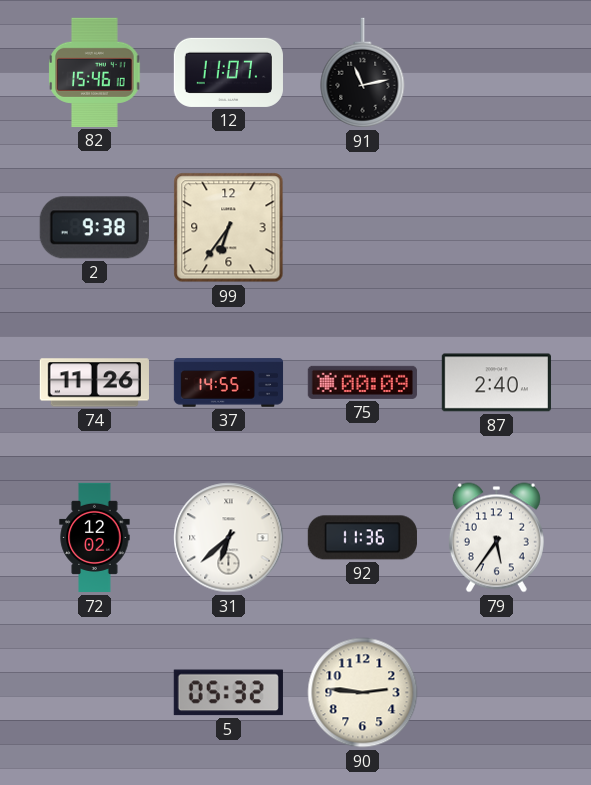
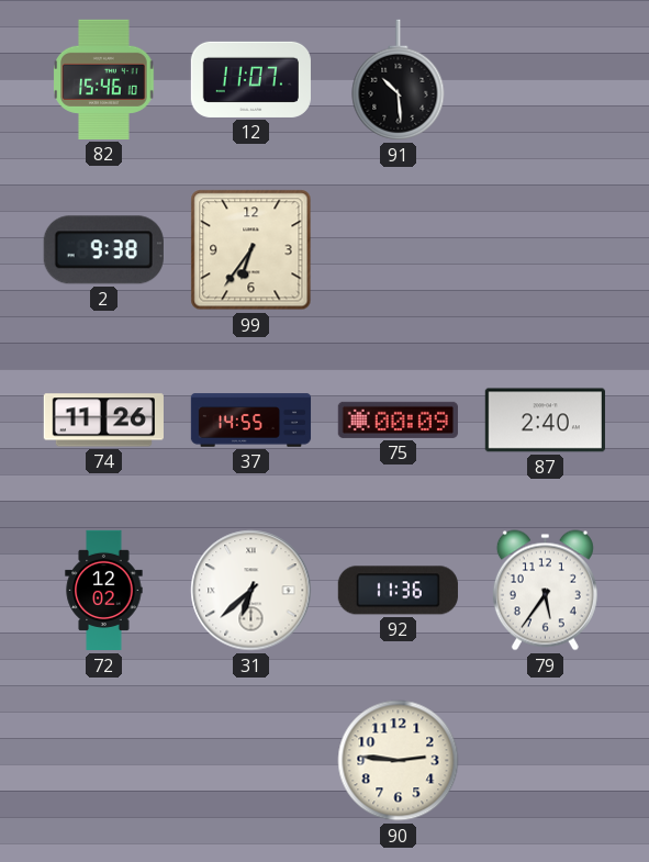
91: 11:13 -> 10:29 (399, 80)
5: 05:32 -> none (228, 693)
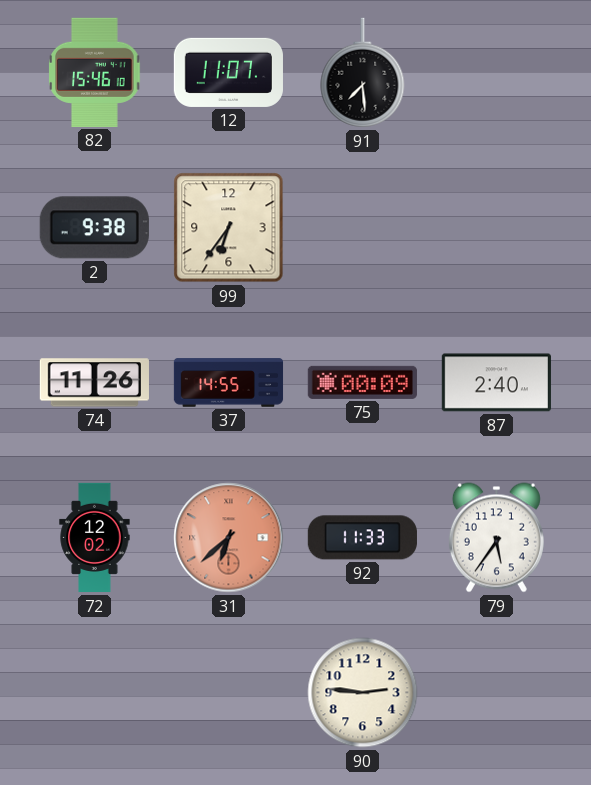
91: 10:29 -> 7:29 (363, 73)
31 dial: white -> salmon (229, 538)
92: 11:36 -> 11:33 (362, 538)
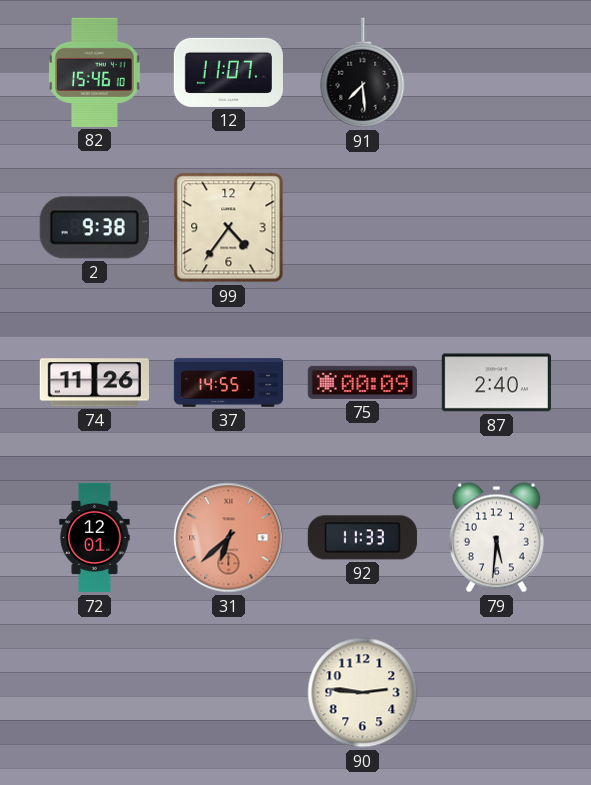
99: 6:36 -> 4:36 (229, 228)
72: 12:02 -> 12:01 (95, 538)
79: 5:36 -> 5:31 (496, 538)
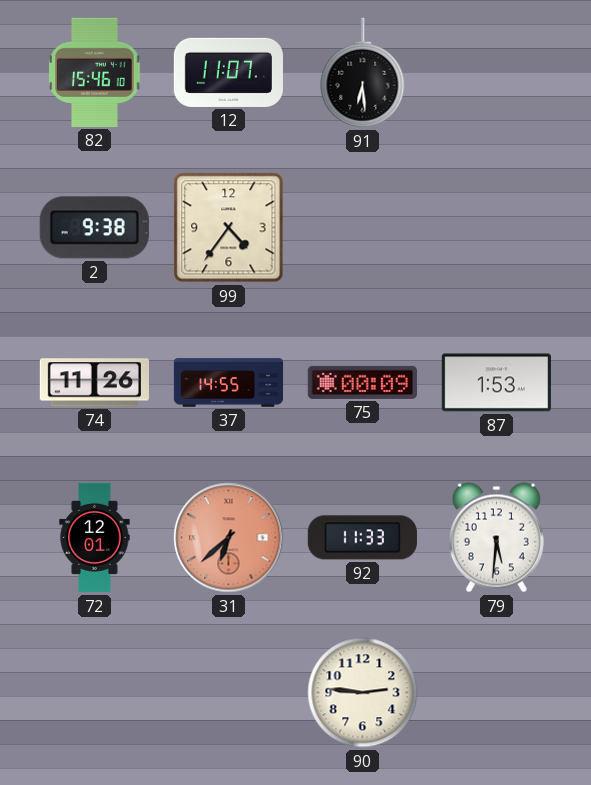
91: 7:29 -> 6:29 (363, 73)
87: 2:40 -> 1:53 (496, 383)
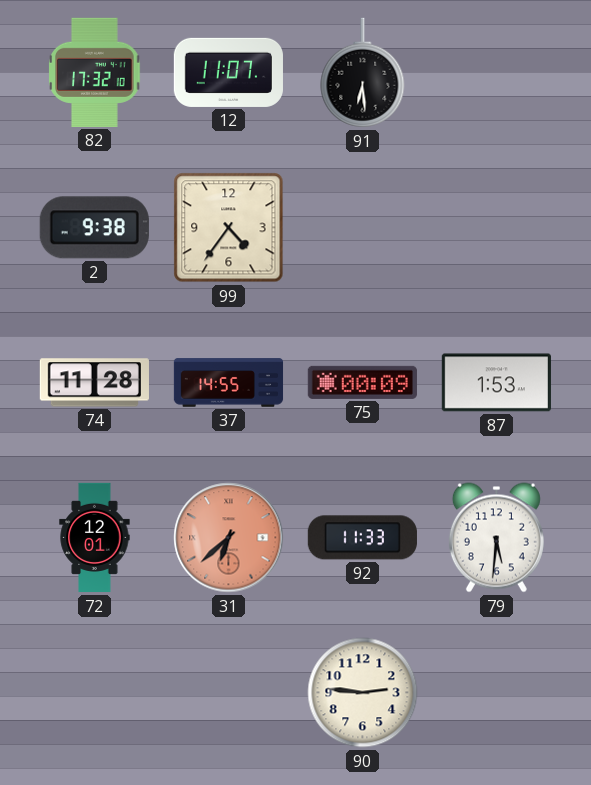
82: 15:46 -> 17:32 (95, 72)
74: 11:26 -> 11:28 (94, 383)
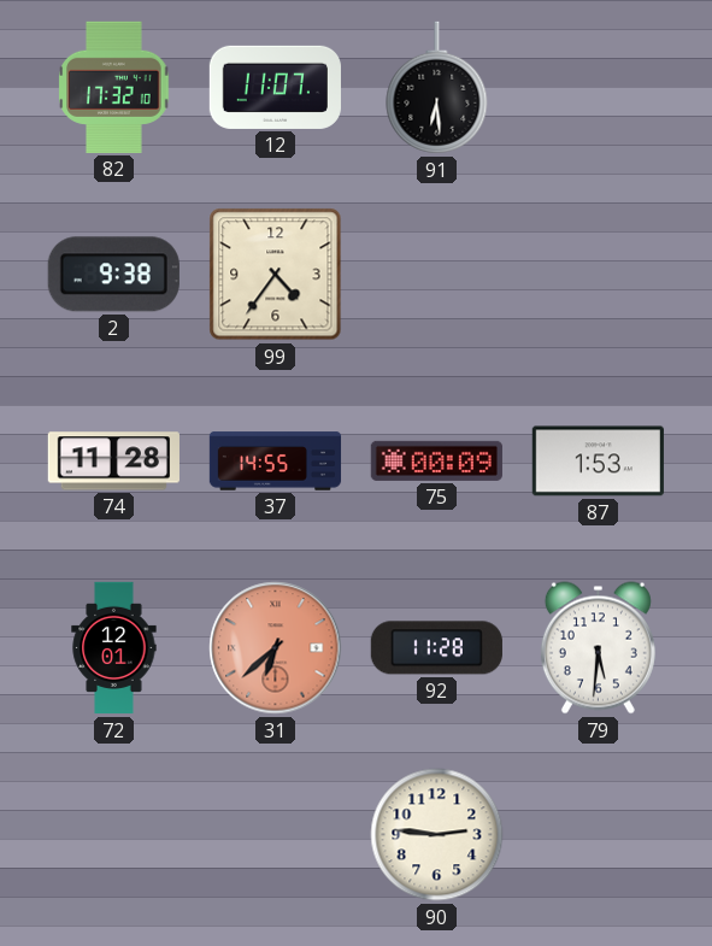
92: 11:33 -> 11:28 (436, 648)
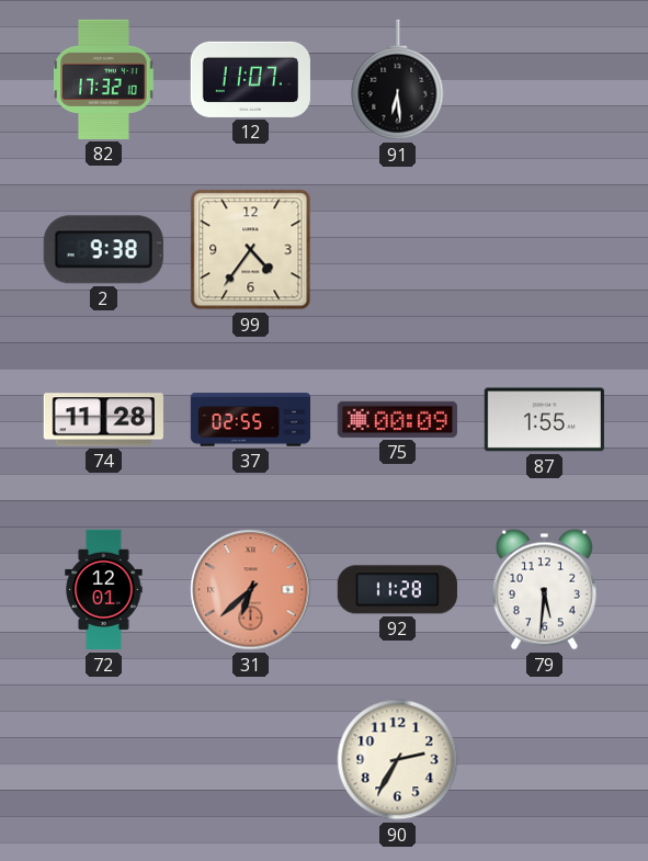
37: 14:55 -> 02:55 (251, 420)
87: 1:53 -> 1:55 (544, 420)
90: 2:46 -> 2:35 (398, 760)
